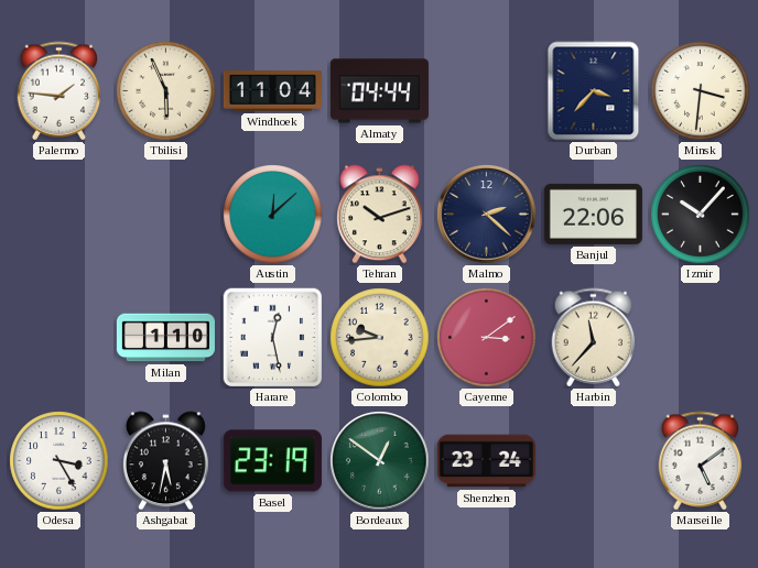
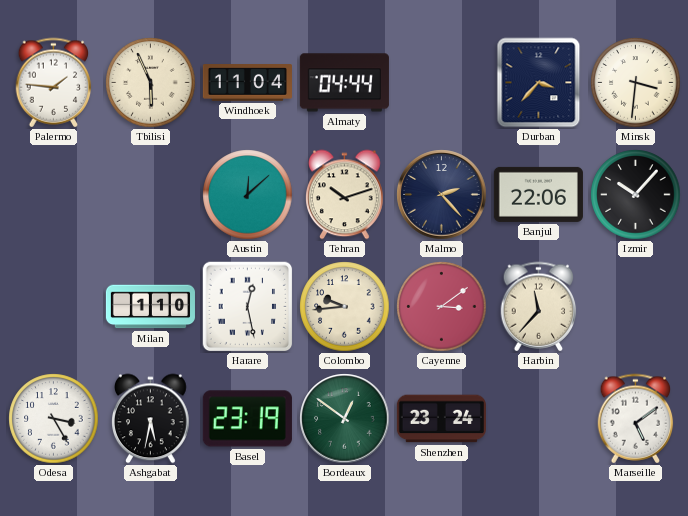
Malmo: 2:22 -> 2:23 (442, 195)
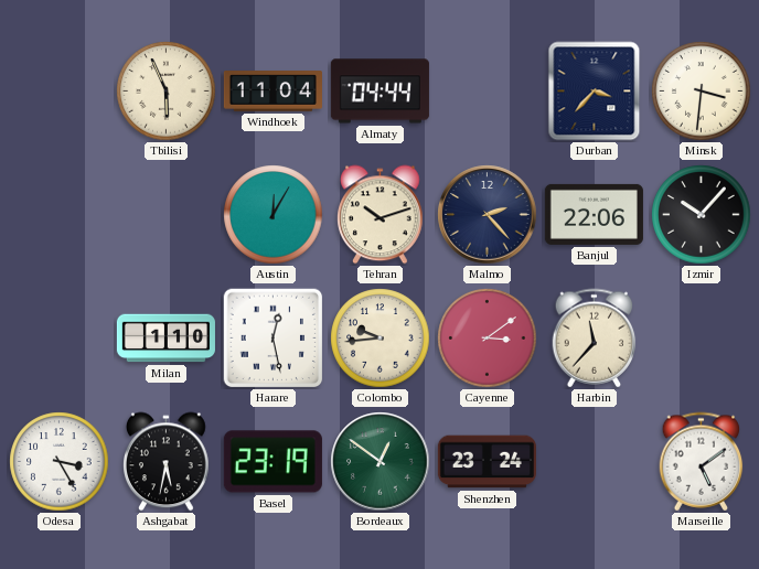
Palermo: 1:46 -> none (54, 83)
Austin: 12:08 -> 12:05 (274, 215)
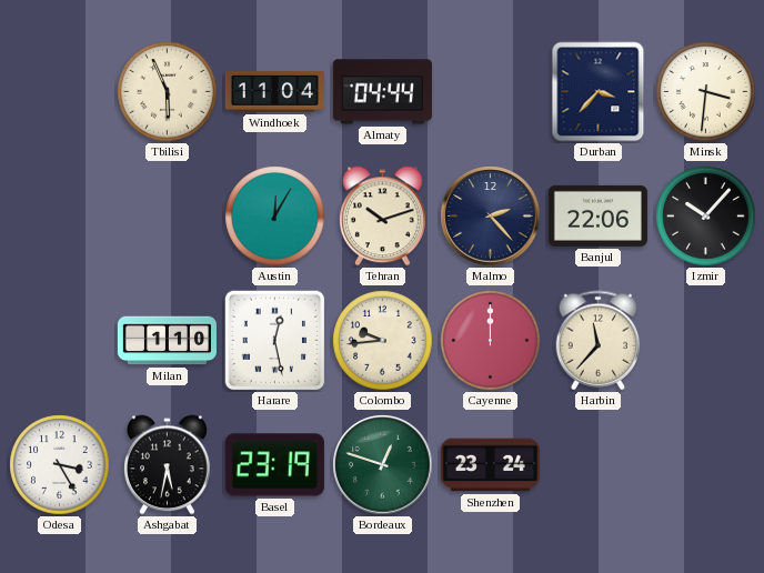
Cayenne: 3:09 -> 12:00 (491, 341)
Bordeaux: 12:51 -> 12:48 (383, 465)
Marseille: 5:09 -> none (702, 462)
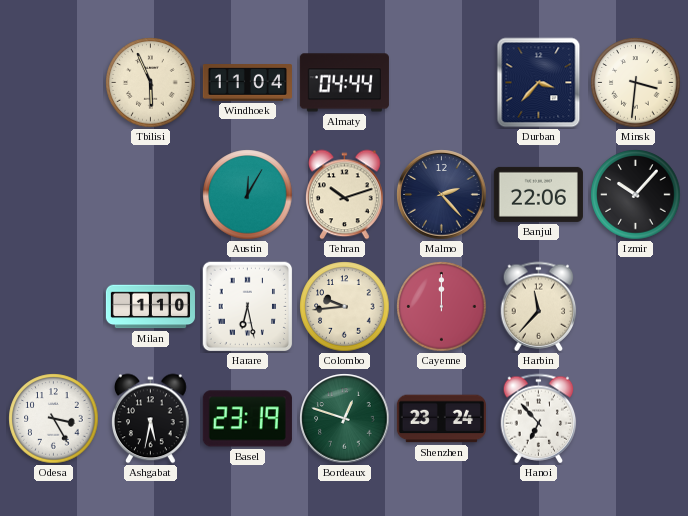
Harare: 12:28 -> 6:28 (248, 307)
Hanoi: none -> 6:53 (539, 419)
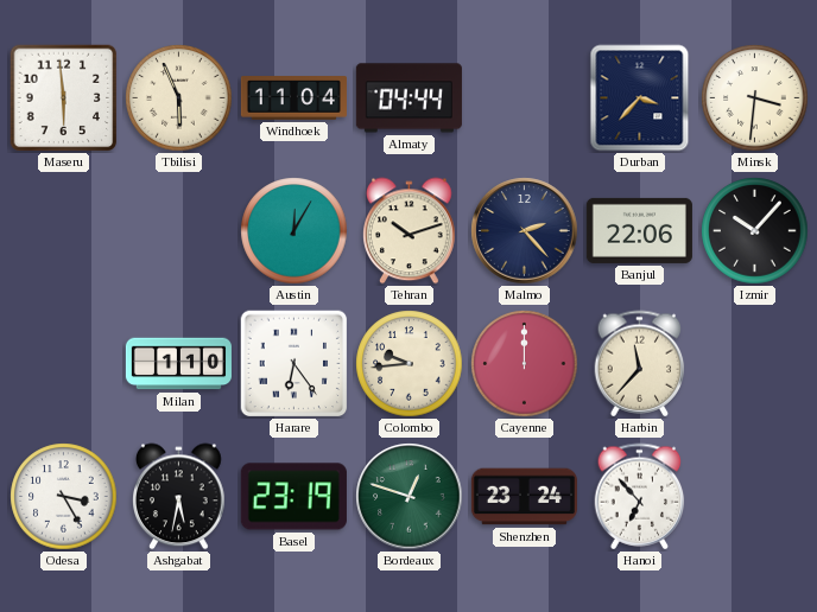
Maseru: none -> 5:59 (64, 98)
Harare: 6:28 -> 6:24 (294, 364)
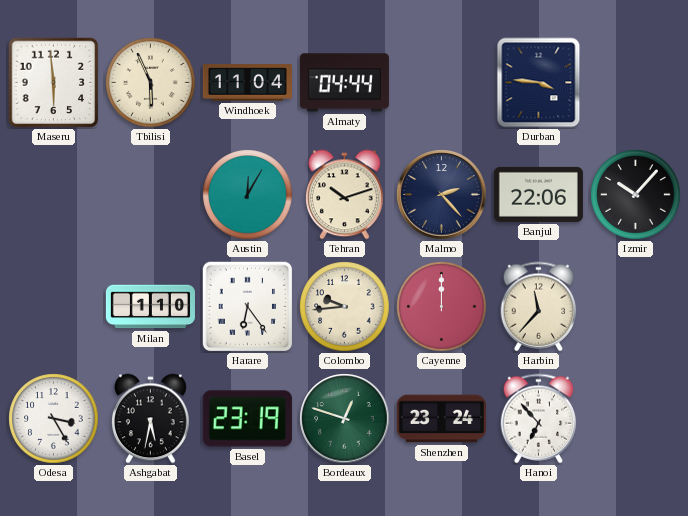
Durban: 3:37 -> 3:46 (539, 83)
Minsk: 3:31 -> none (755, 98)
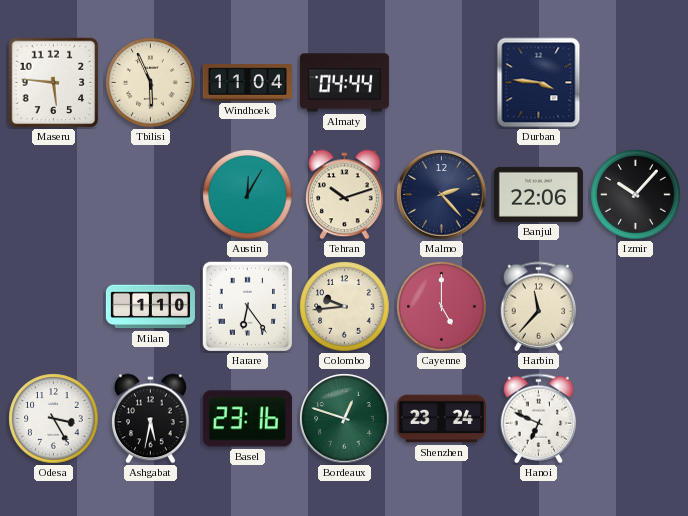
Maseru: 5:59 -> 5:46 (54, 83)
Cayenne: 12:00 -> 5:00 (442, 307)
Basel: 23:19 -> 23:16 (247, 419)
Hanoi: 6:53 -> 6:49 (539, 419)
